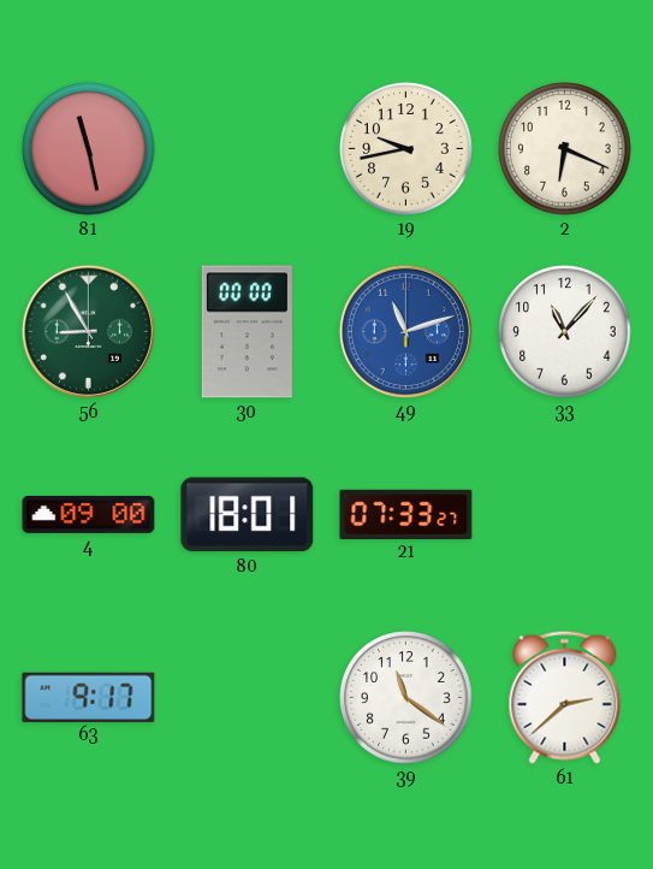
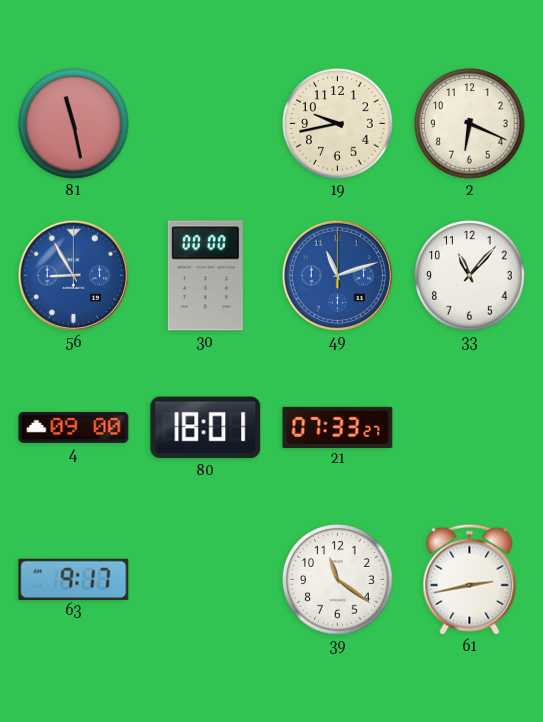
56 dial: green -> blue (73, 275)
61: 2:38 -> 2:43 (470, 579)
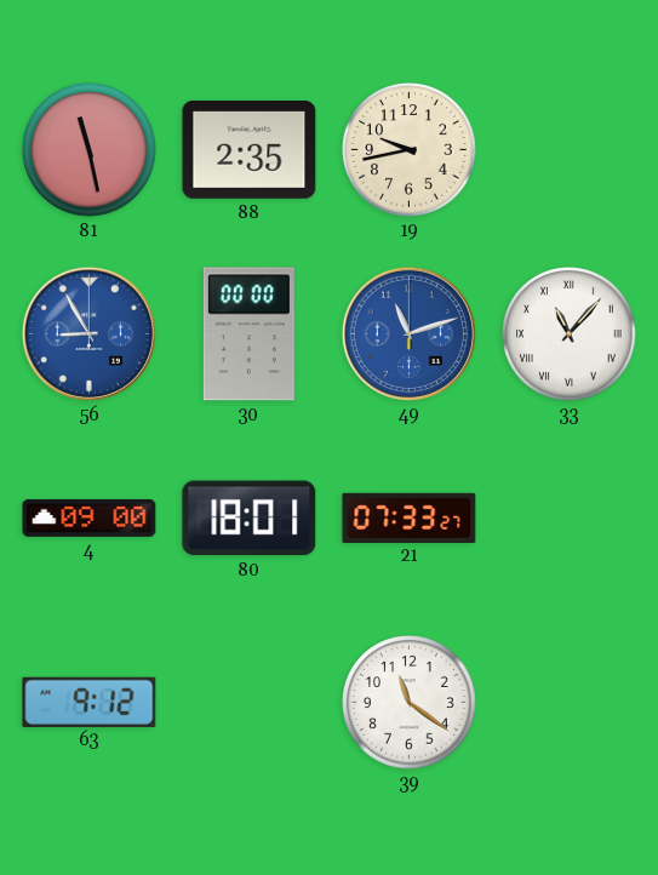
88: none -> 2:35 (250, 150)
2: 6:19 -> none (470, 124)
33 numerals: Arabic -> Roman (570, 334)
63: 9:17 -> 9:12 (90, 702)
61: 2:43 -> none (470, 579)
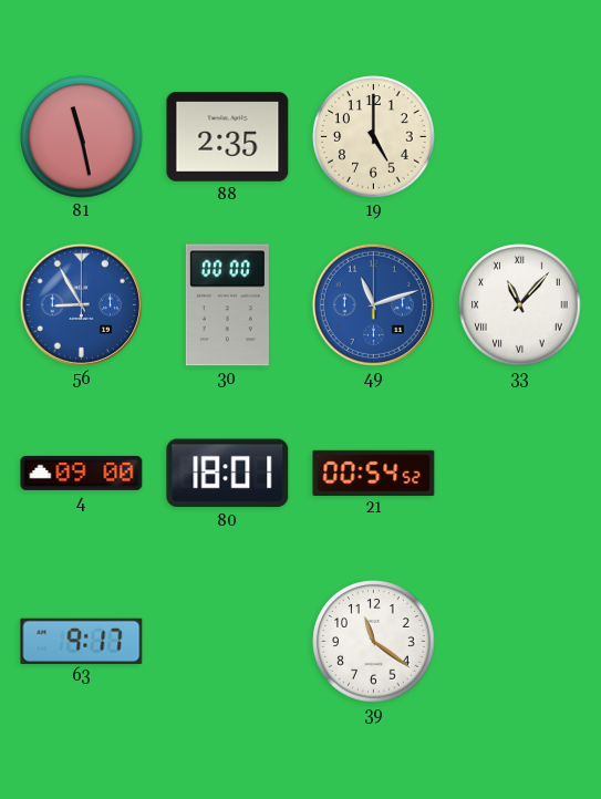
19: 9:43 -> 5:00 (374, 137)
21: 07:33 -> 00:54 (374, 473)
63: 9:12 -> 9:17 (82, 641)
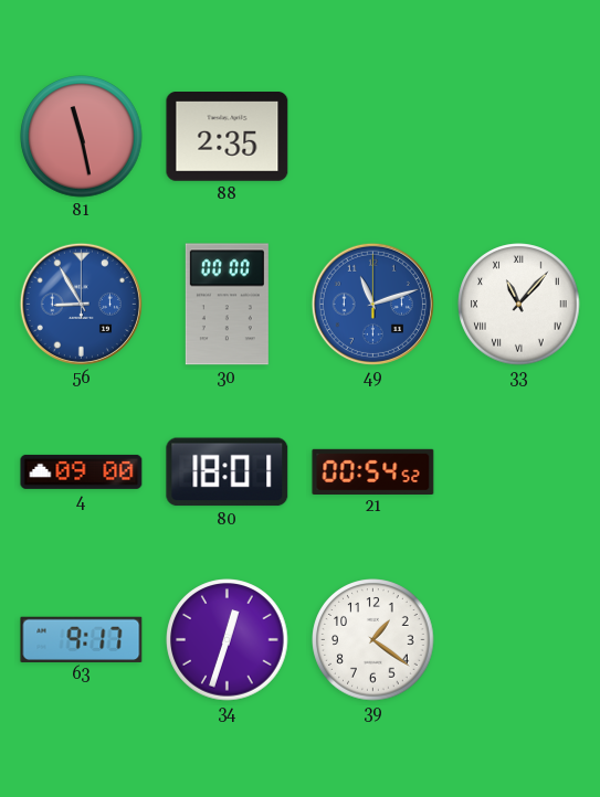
19: 5:00 -> none (374, 137)
34: none -> 12:33 (228, 640)
39: 11:21 -> 1:21 (373, 640)
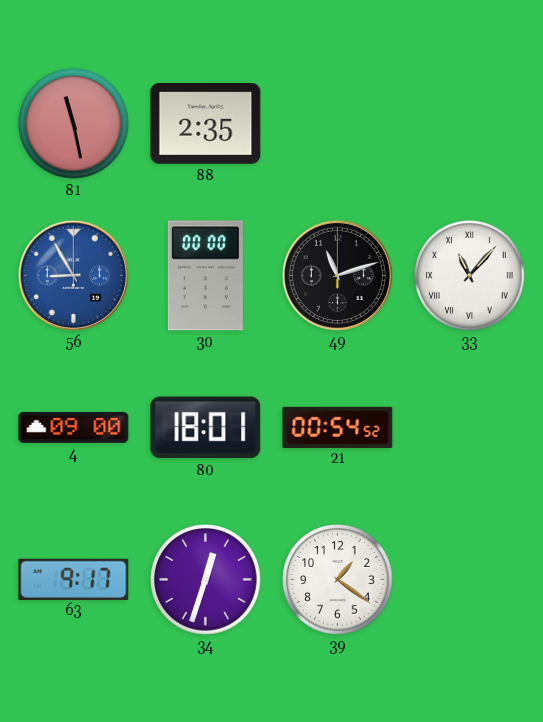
49 dial: blue -> black (337, 275)
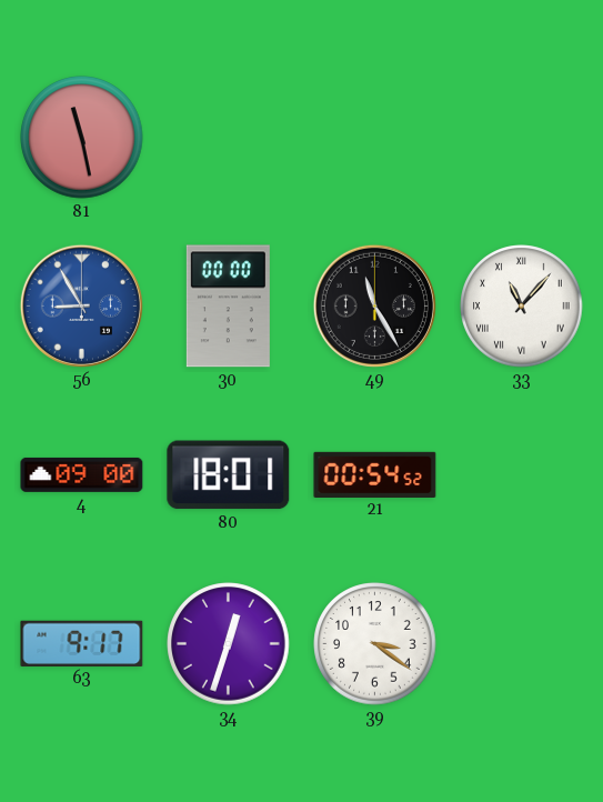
88: 2:35 -> none (206, 124)
49: 11:12 -> 11:25 (374, 305)
39: 1:21 -> 3:21 (375, 644)
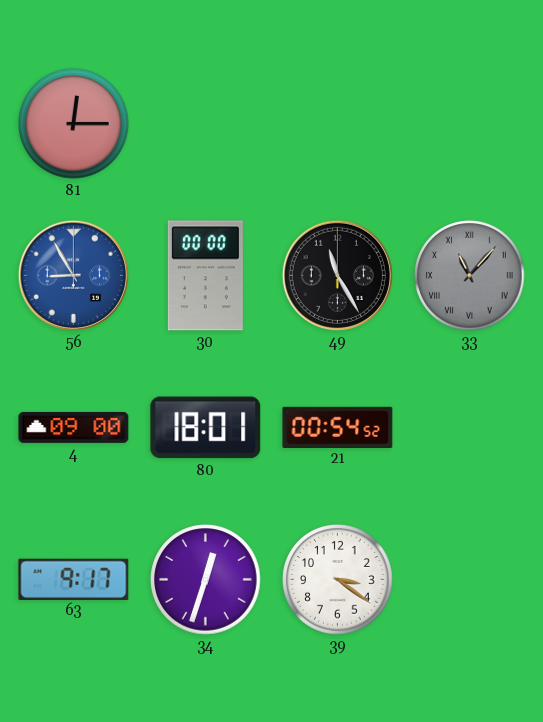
81: 11:28 -> 12:15 (74, 124)
33 dial: white -> grey (470, 276)
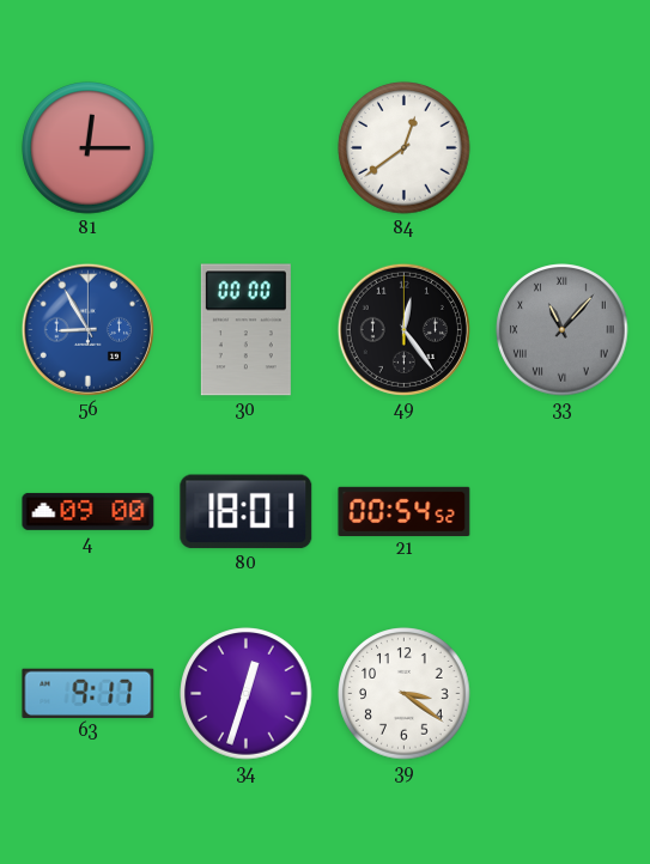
84: none -> 12:39 (405, 148)
49: 11:25 -> 12:24 (403, 329)
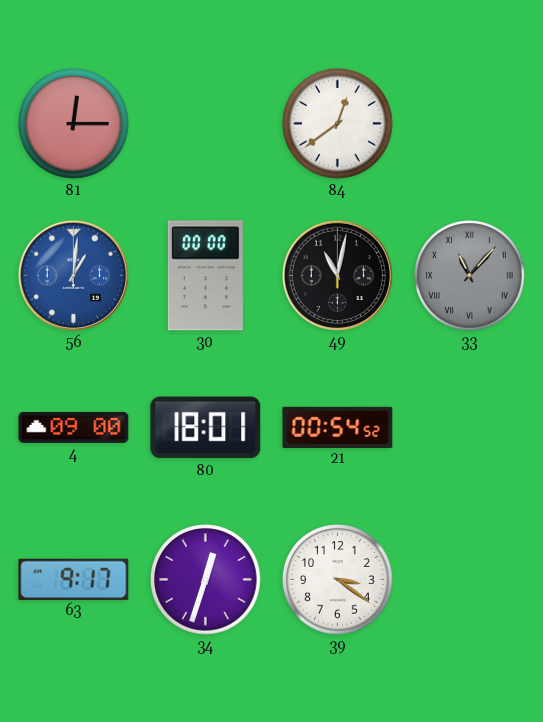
56: 8:55 -> 1:01 (73, 275)
49: 12:24 -> 11:02 (337, 275)
